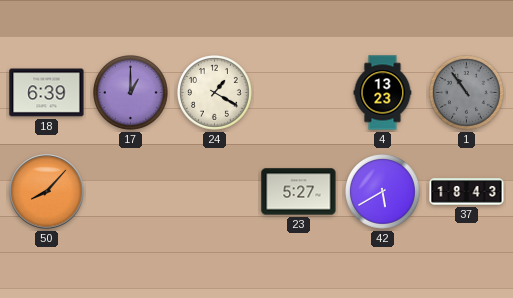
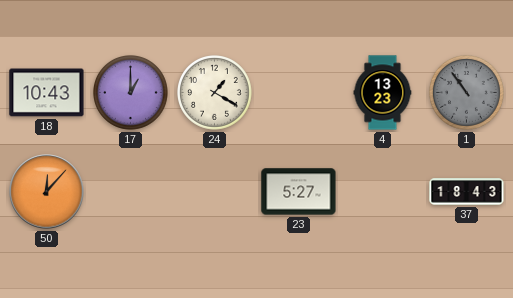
18: 6:39 -> 10:43 (47, 93)
50: 8:07 -> 12:07 (47, 192)
42: 5:40 -> none (383, 192)
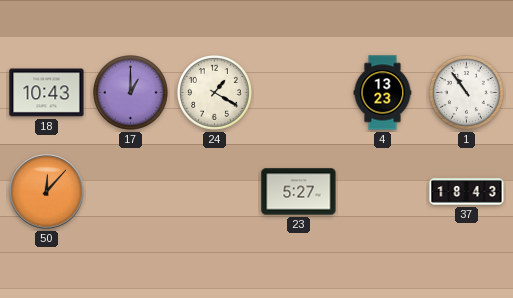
1 dial: grey -> white (467, 93)
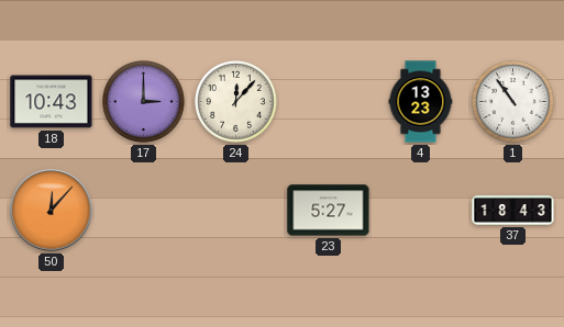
17: 1:00 -> 3:00 (144, 102)
24: 1:20 -> 12:07 (236, 102)
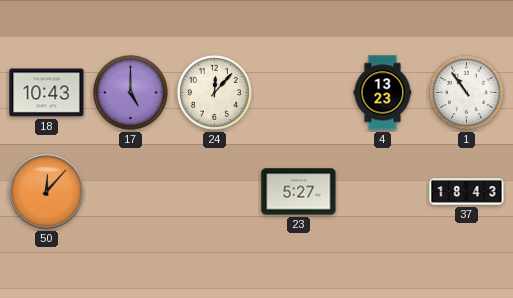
17: 3:00 -> 5:00 (131, 93)
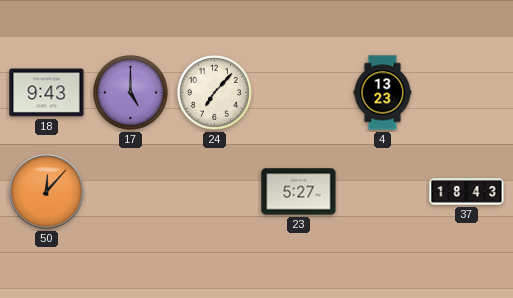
18: 10:43 -> 9:43 (47, 93)
24: 12:07 -> 7:07 (215, 93)
1: 10:54 -> none (467, 93)
